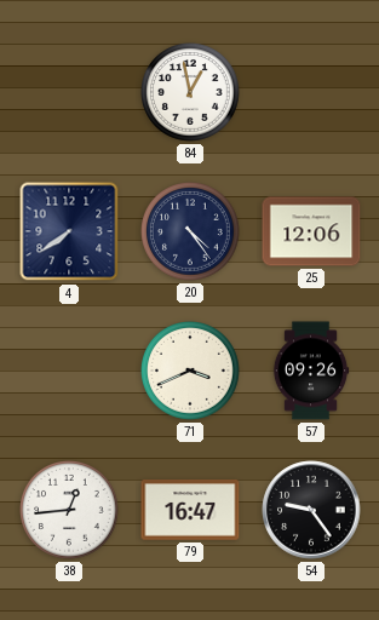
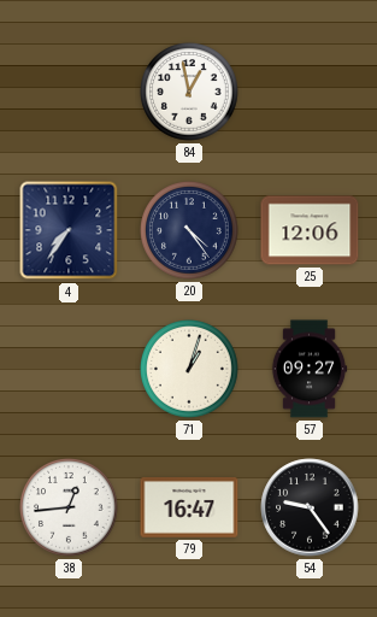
4: 7:39 -> 7:36 (69, 230)
71: 3:41 -> 1:03 (190, 370)
57: 09:26 -> 09:27 (310, 369)
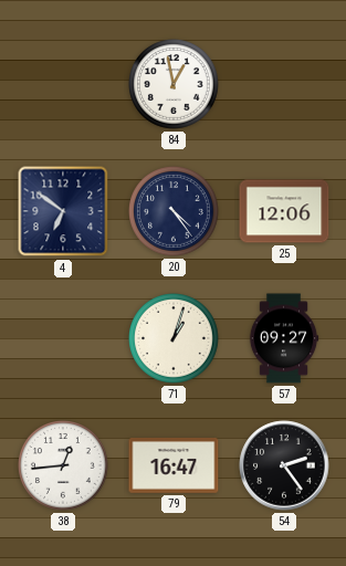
4: 7:36 -> 6:51 (63, 211)
54: 9:24 -> 2:24 (284, 465)
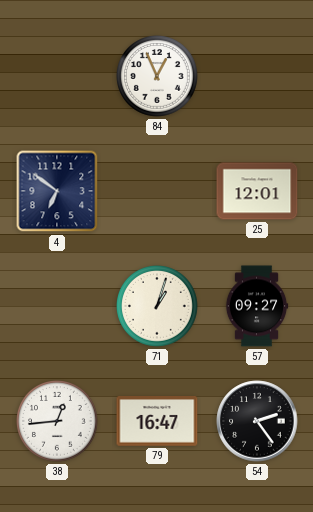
84: 12:58 -> 12:56 (158, 77)
20: 4:24 -> none (175, 212)
25: 12:06 -> 12:01 (257, 191)
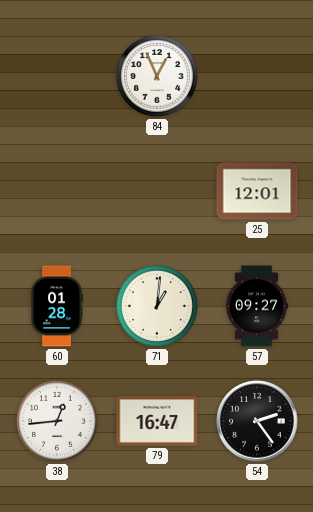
4: 6:51 -> none (57, 191)
60: none -> 01:28 (57, 306)
71: 1:03 -> 1:01 (158, 307)
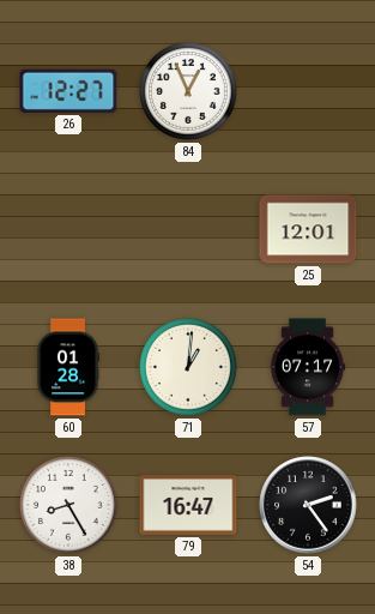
26: none -> 12:27 (68, 91)
57: 09:27 -> 07:17 (308, 367)
38: 12:44 -> 8:25 (69, 506)
